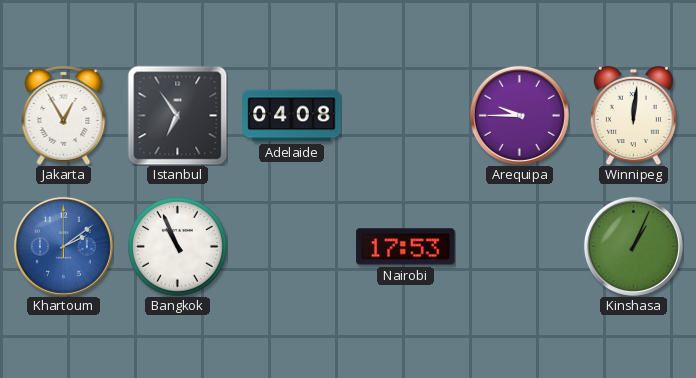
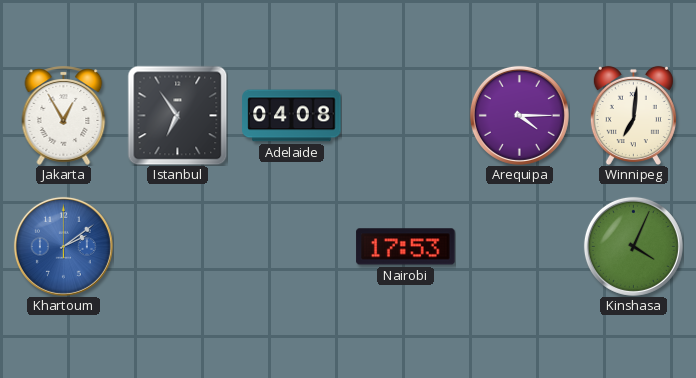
Arequipa: 9:45 -> 4:15 (519, 115)
Winnipeg: 12:01 -> 7:01 (633, 115)
Bangkok: 10:56 -> none (178, 247)
Kinshasa: 1:04 -> 4:04 (633, 246)
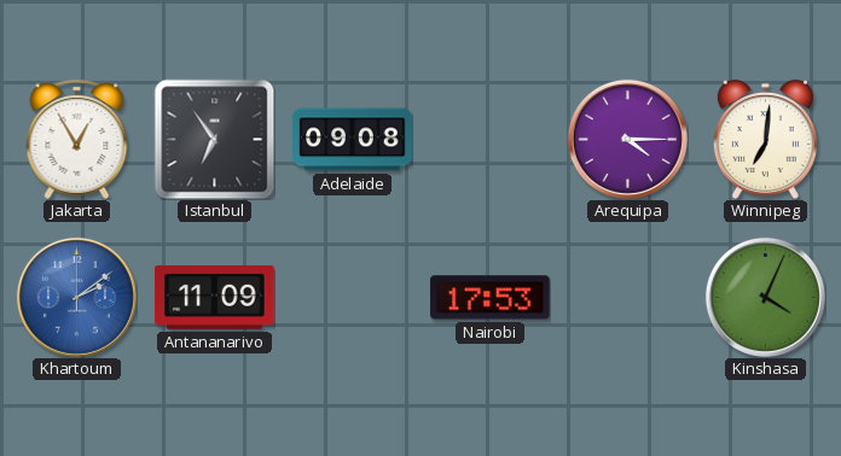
Adelaide: 04:08 -> 09:08 (353, 140)
Antananarivo: none -> 11:09 (215, 297)
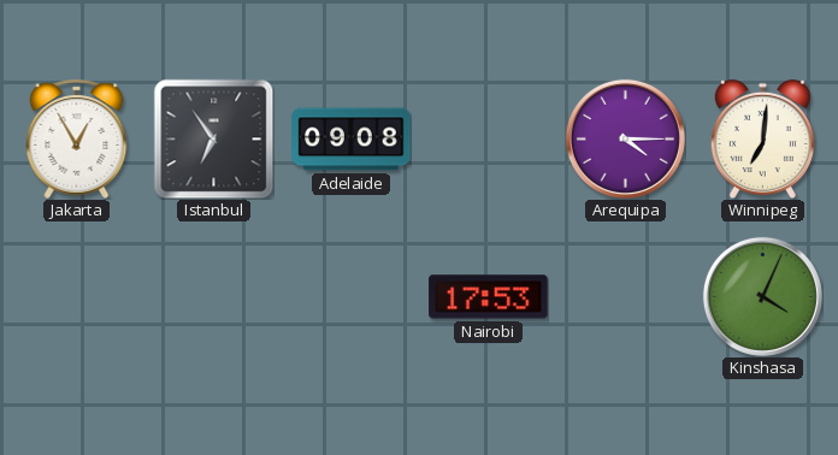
Khartoum: 2:09 -> none (76, 297)
Antananarivo: 11:09 -> none (215, 297)
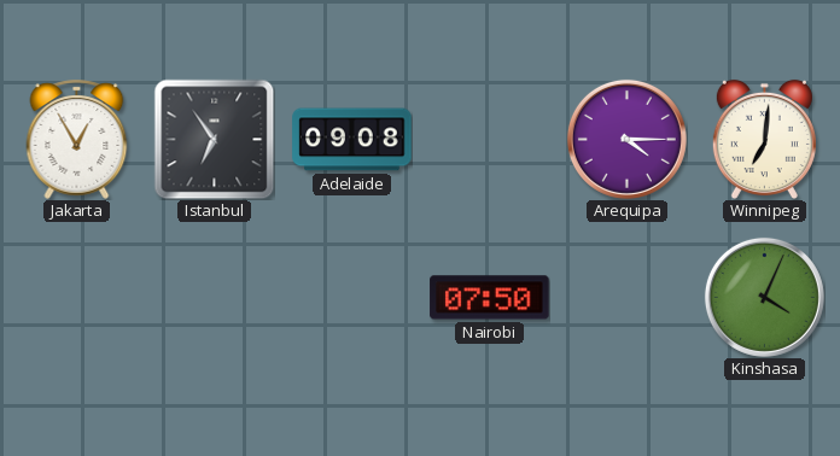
Nairobi: 17:53 -> 07:50 (490, 298)
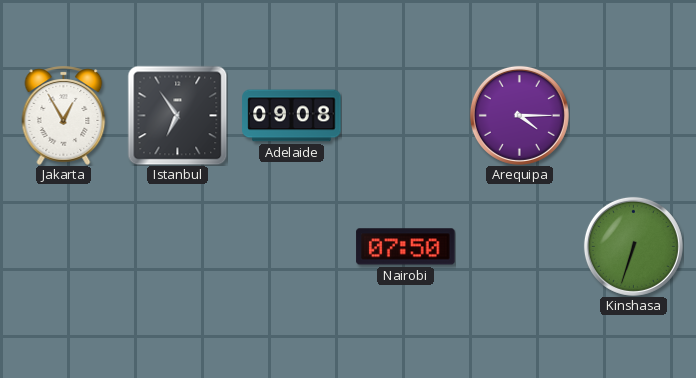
Winnipeg: 7:01 -> none (764, 139)
Kinshasa: 4:04 -> 6:33 (633, 246)
